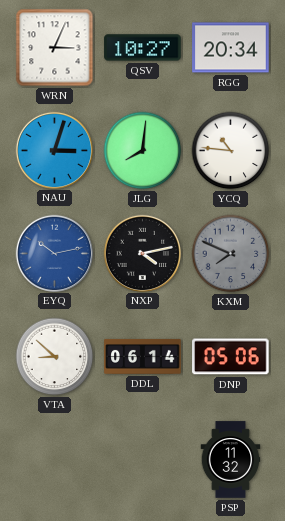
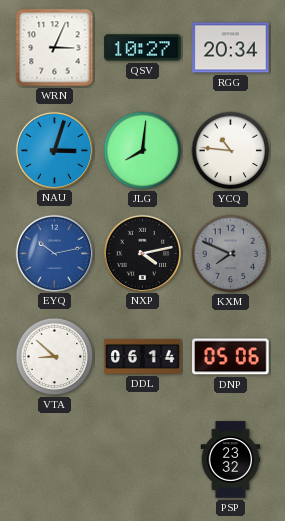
PSP: 11:32 -> 23:32 (231, 460)
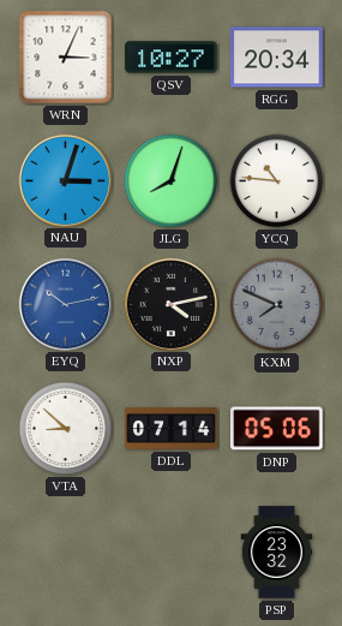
JLG: 8:01 -> 8:03 (172, 181)
DDL: 06:14 -> 07:14 (172, 428)
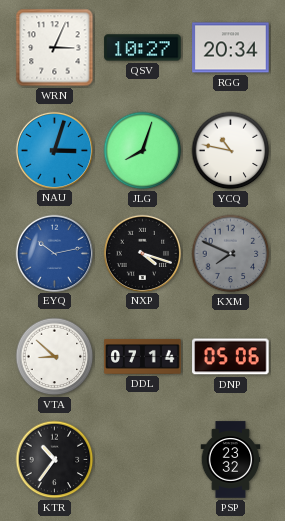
YCQ: 10:46 -> 10:47 (231, 151)
NXP: 4:13 -> 4:18 (142, 253)
KTR: none -> 10:36 (55, 460)
